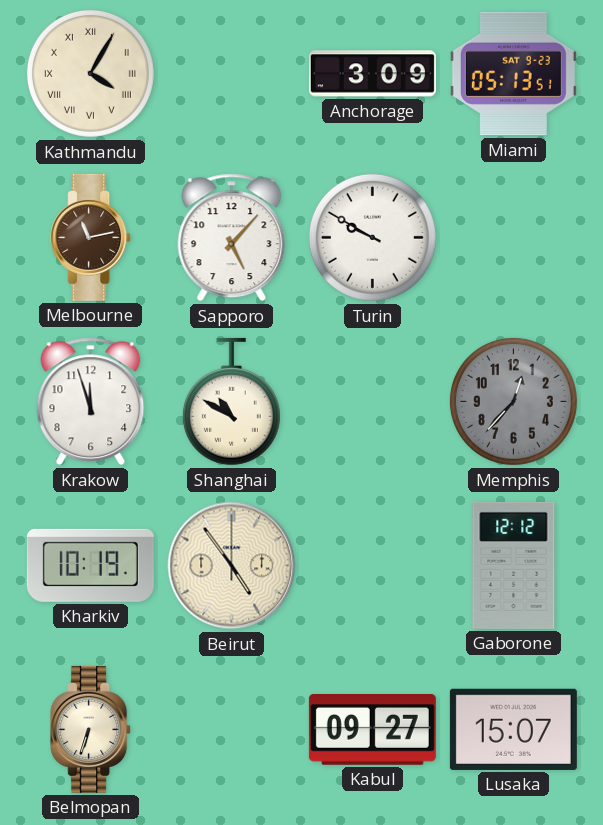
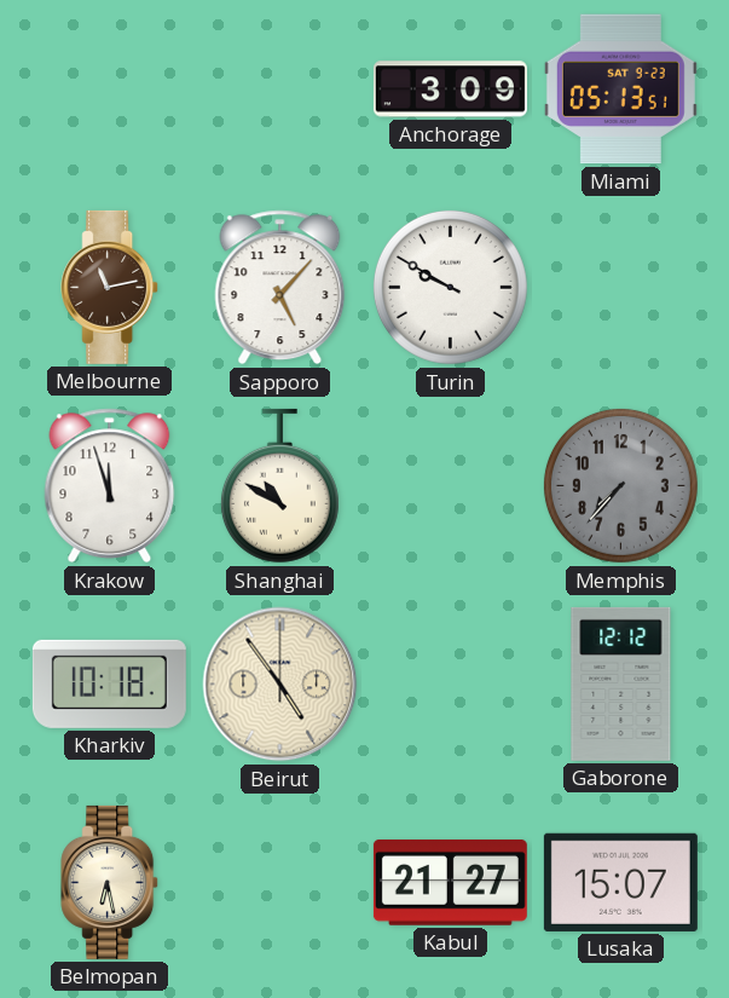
Kathmandu: 4:05 -> none (90, 73)
Memphis: 12:37 -> 7:37 (620, 485)
Kharkiv: 10:19 -> 10:18 (109, 683)
Belmopan: 6:33 -> 6:28 (110, 882)
Kabul: 09:27 -> 21:27 (450, 882)
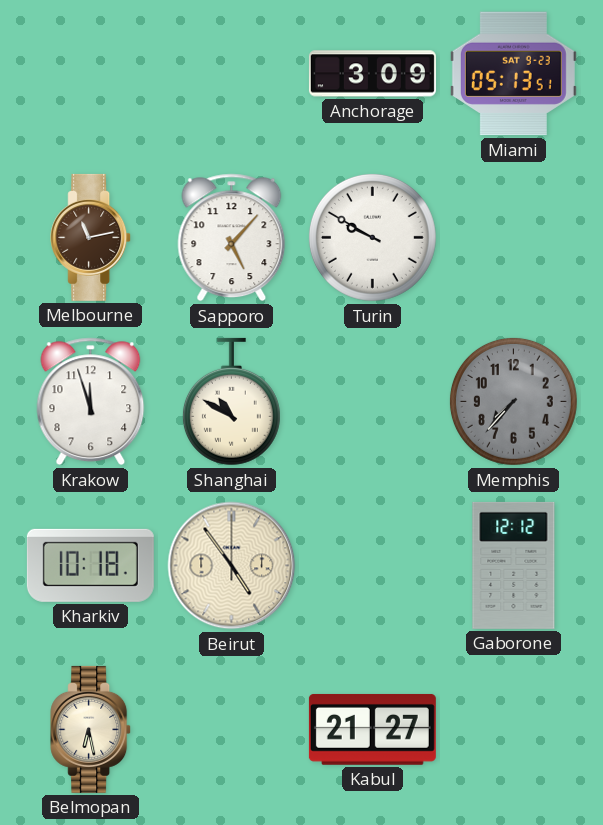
Lusaka: 15:07 -> none (620, 882)
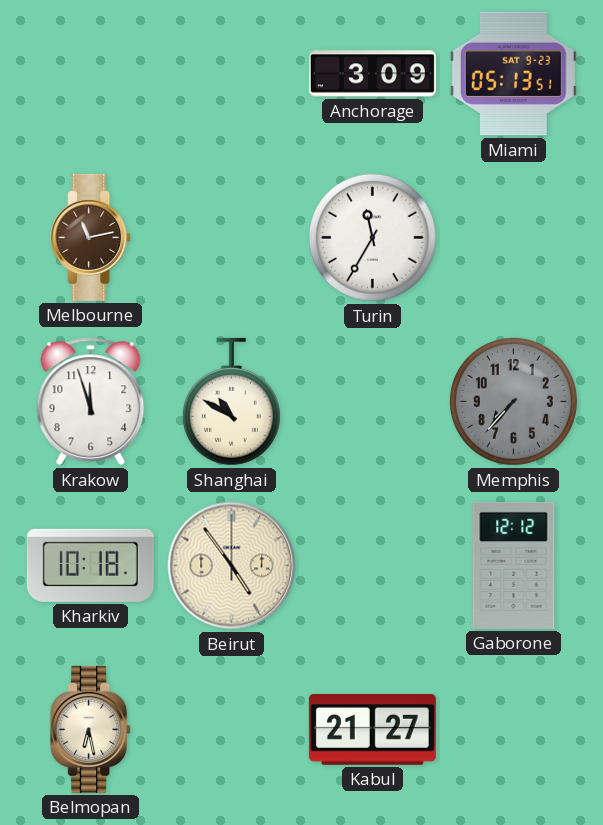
Sapporo: 5:07 -> none (232, 238)
Turin: 9:50 -> 11:35 (372, 237)
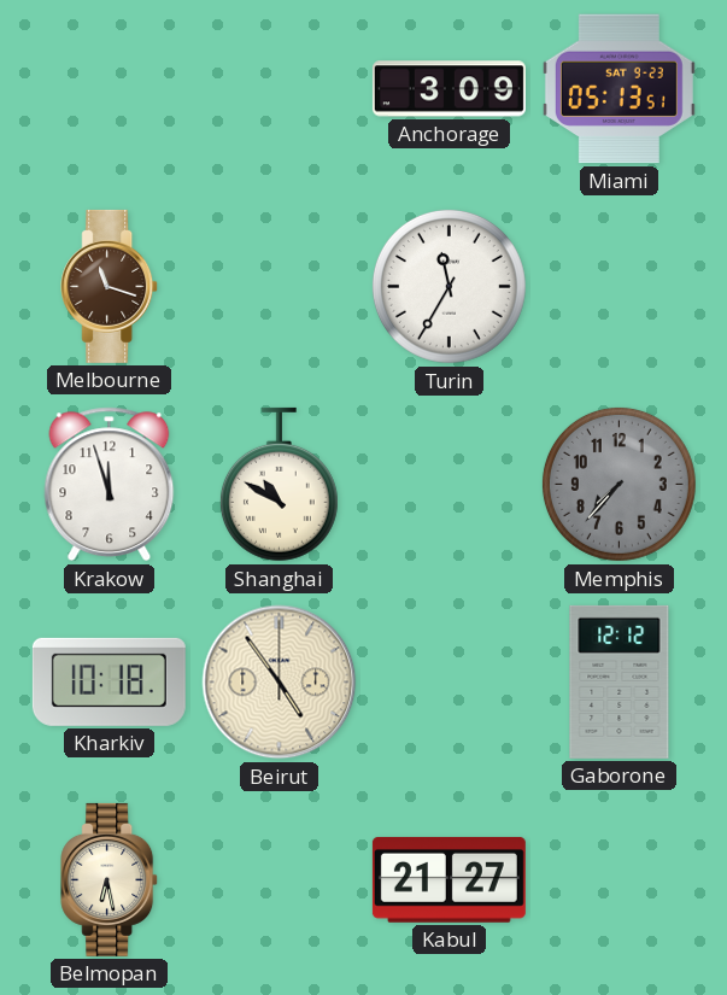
Melbourne: 11:13 -> 11:18 (110, 286)
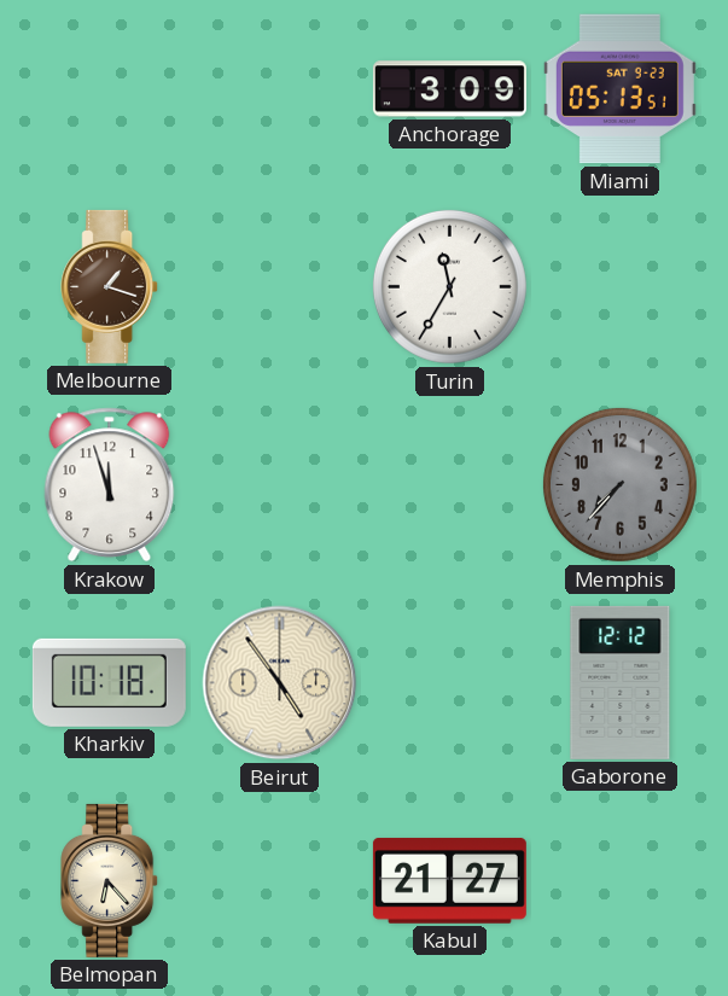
Melbourne: 11:18 -> 1:18 (110, 286)
Shanghai: 10:50 -> none (279, 485)
Belmopan: 6:28 -> 6:23 (110, 880)
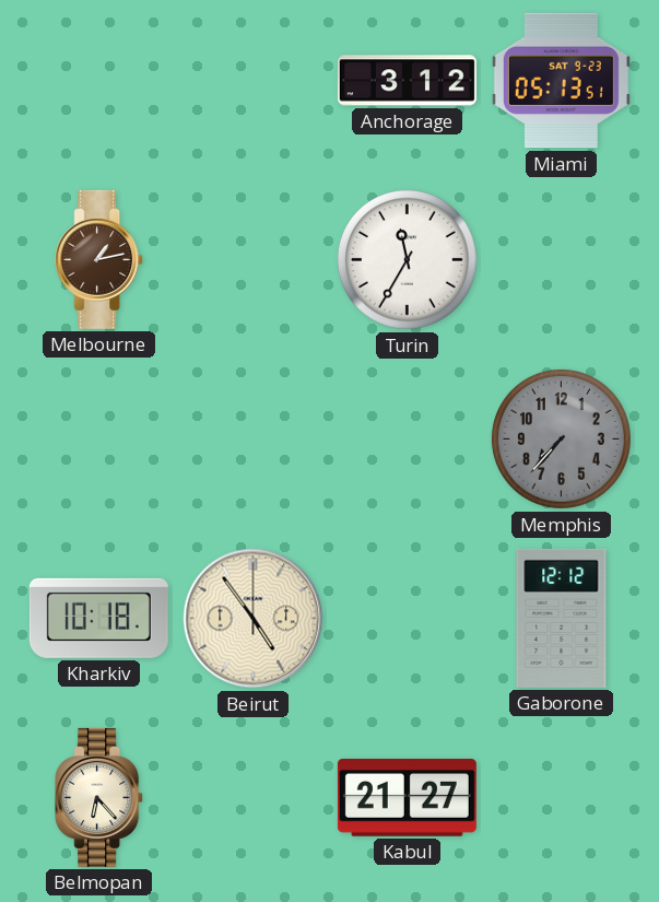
Anchorage: 3:09 -> 3:12 (407, 81)
Melbourne: 1:18 -> 1:13 (99, 259)
Krakow: 11:57 -> none (110, 485)
